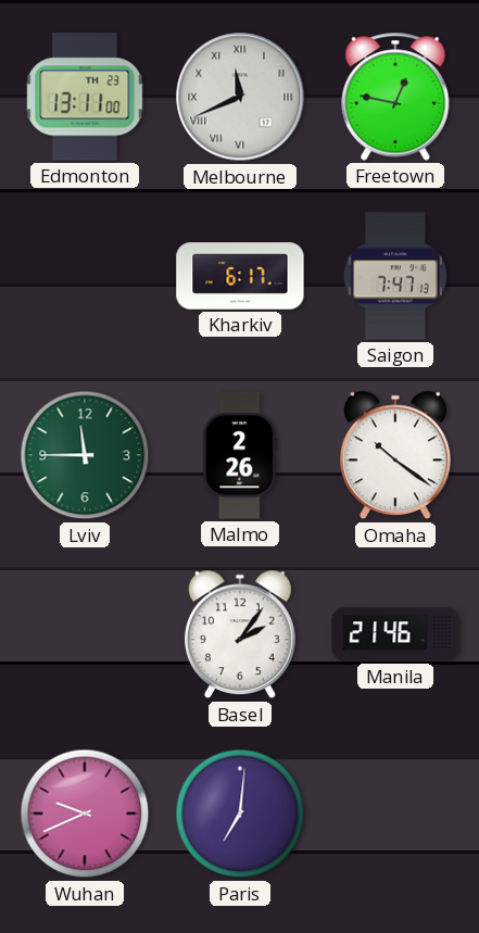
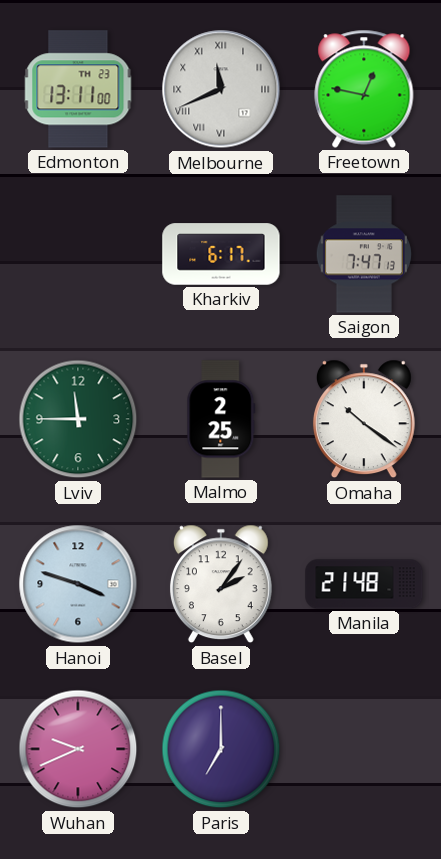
Malmo: 2:26 -> 2:25 (221, 419)
Hanoi: none -> 3:48 (78, 584)
Manila: 21:46 -> 21:48 (364, 584)
Paris: 7:01 -> 7:00 (221, 749)
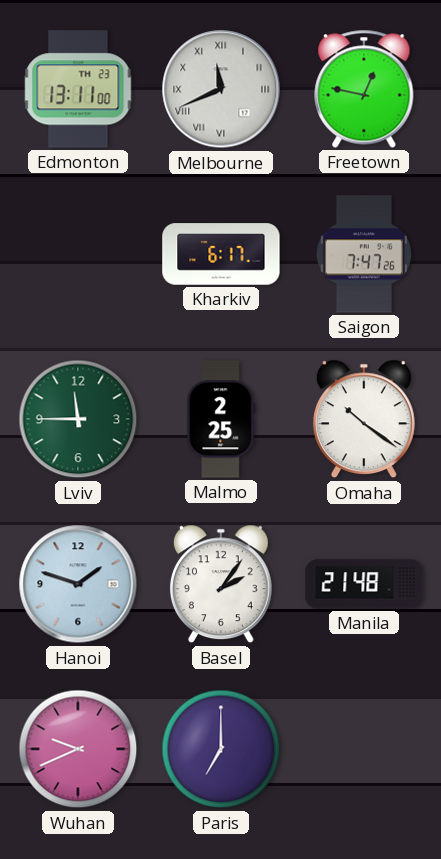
Saigon: 7:47:13 -> 7:47:26 (364, 254)
Hanoi: 3:48 -> 1:48 (78, 584)
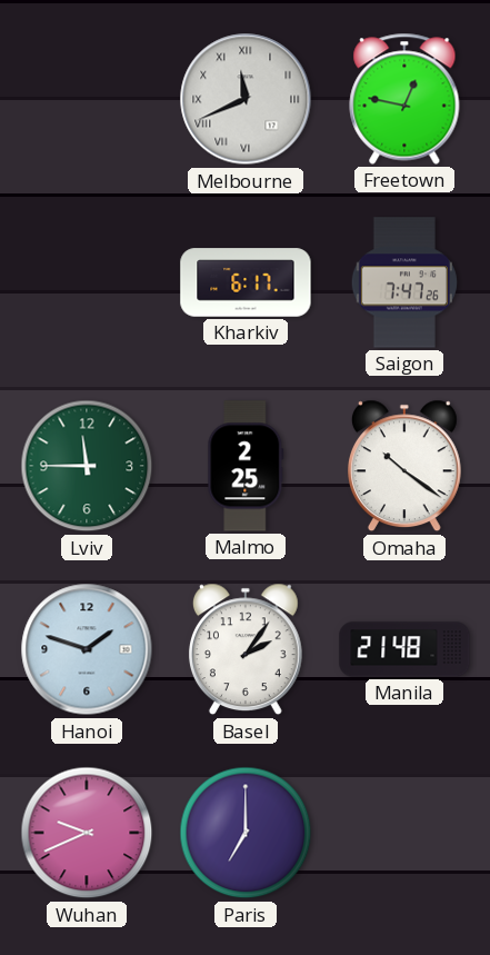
Edmonton: 13:11 -> none (78, 89)
